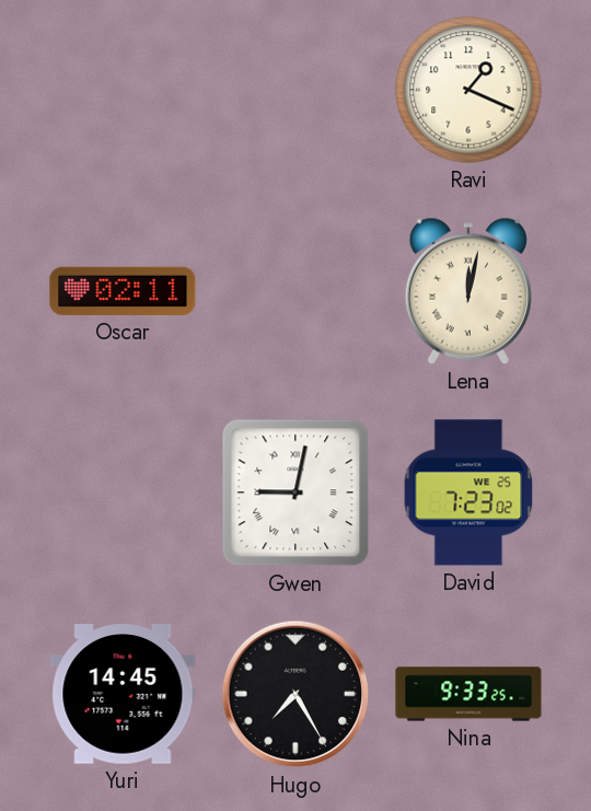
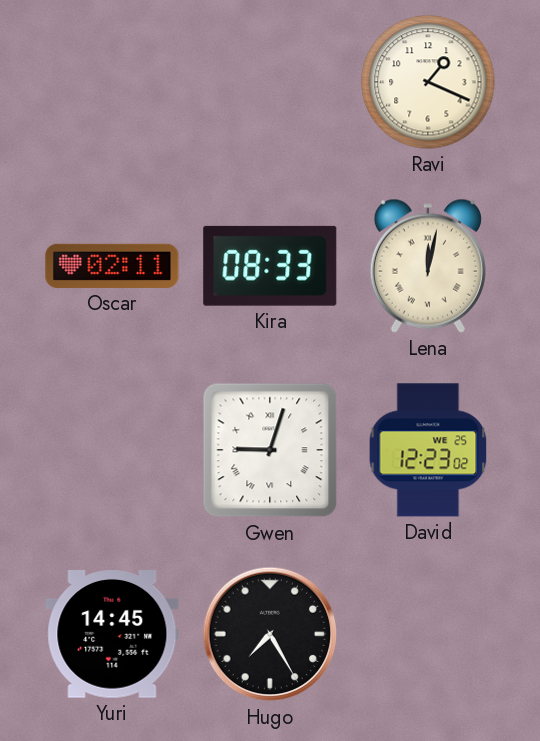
Kira: none -> 08:33 (270, 266)
Gwen: 9:02 -> 9:03 (270, 450)
David: 7:23 -> 12:23 (428, 450)
Nina: 9:33 -> none (468, 694)
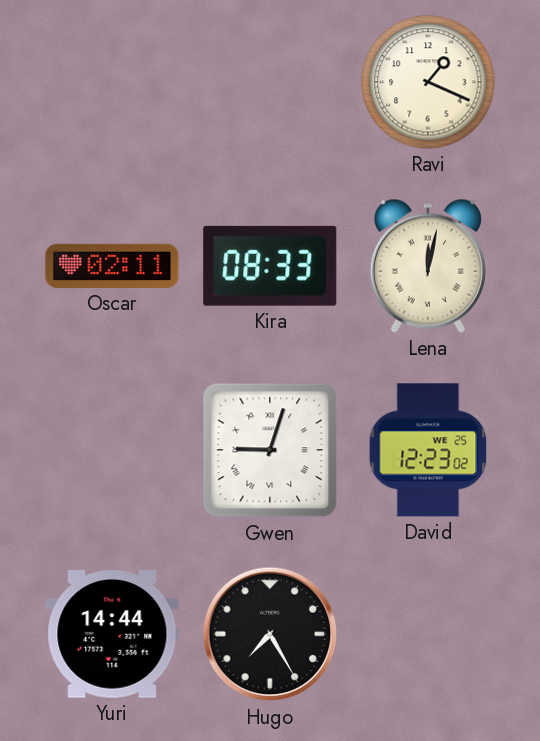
Yuri: 14:45 -> 14:44 (112, 635)
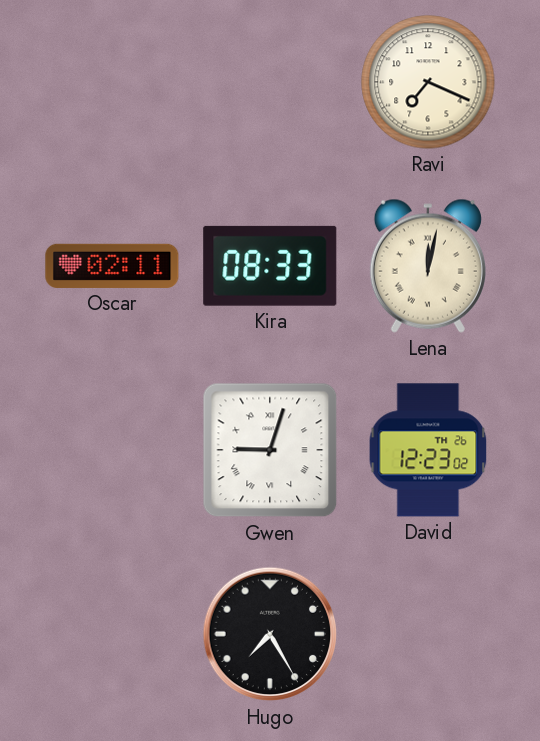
Ravi: 1:19 -> 7:19 (428, 82)
David date: WE 25 -> TH 26 (428, 450)
Yuri: 14:44 -> none (112, 635)
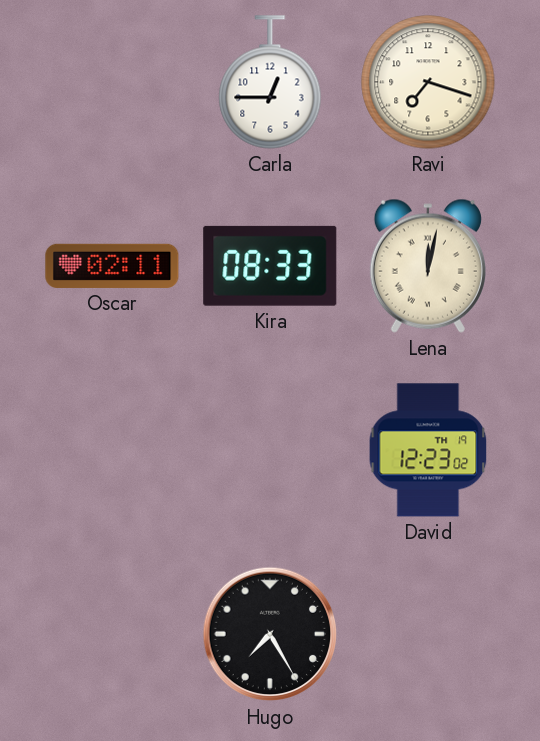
Carla: none -> 12:45 (270, 82)
Ravi: 7:19 -> 7:18 (428, 82)
Gwen: 9:03 -> none (270, 450)
David date: TH 26 -> TH 19 (428, 450)
